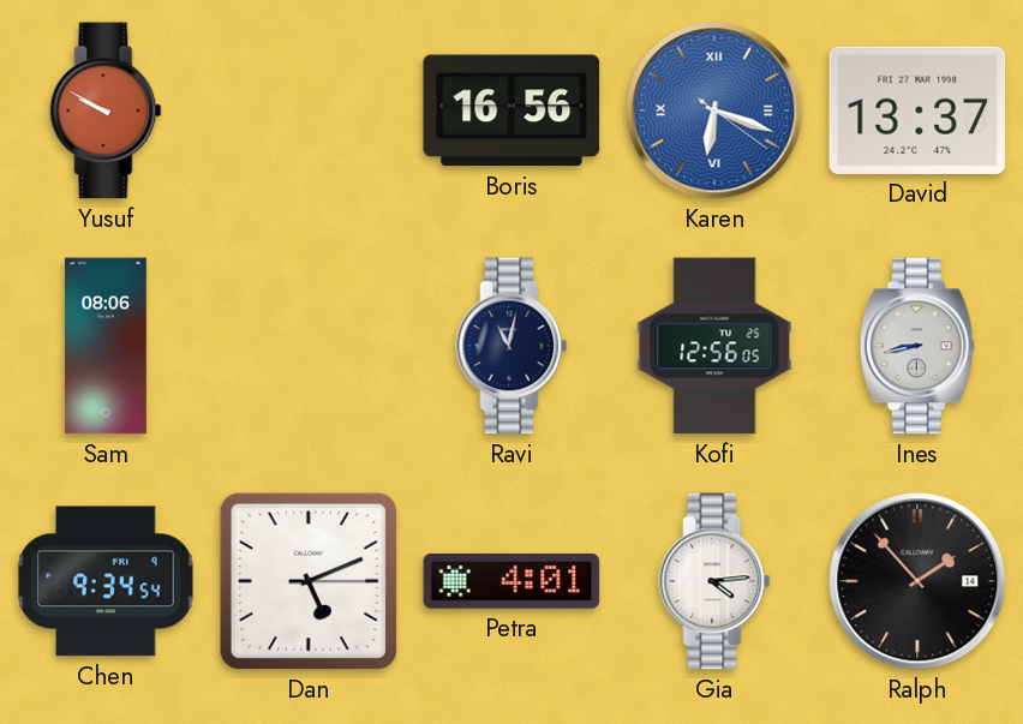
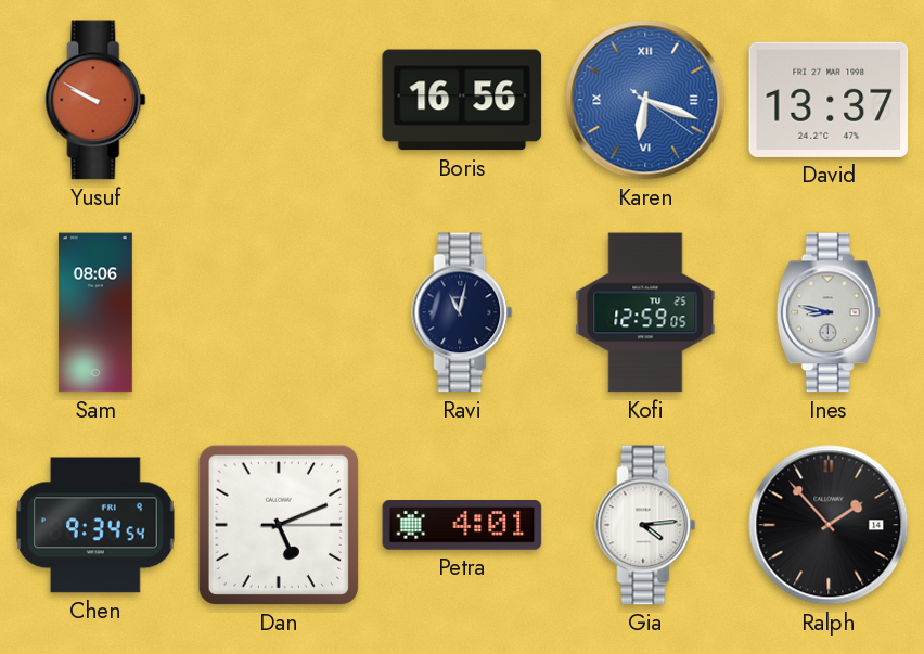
Kofi: 12:56 -> 12:59 (645, 312)
Ines: 8:43 -> 8:47 (829, 312)
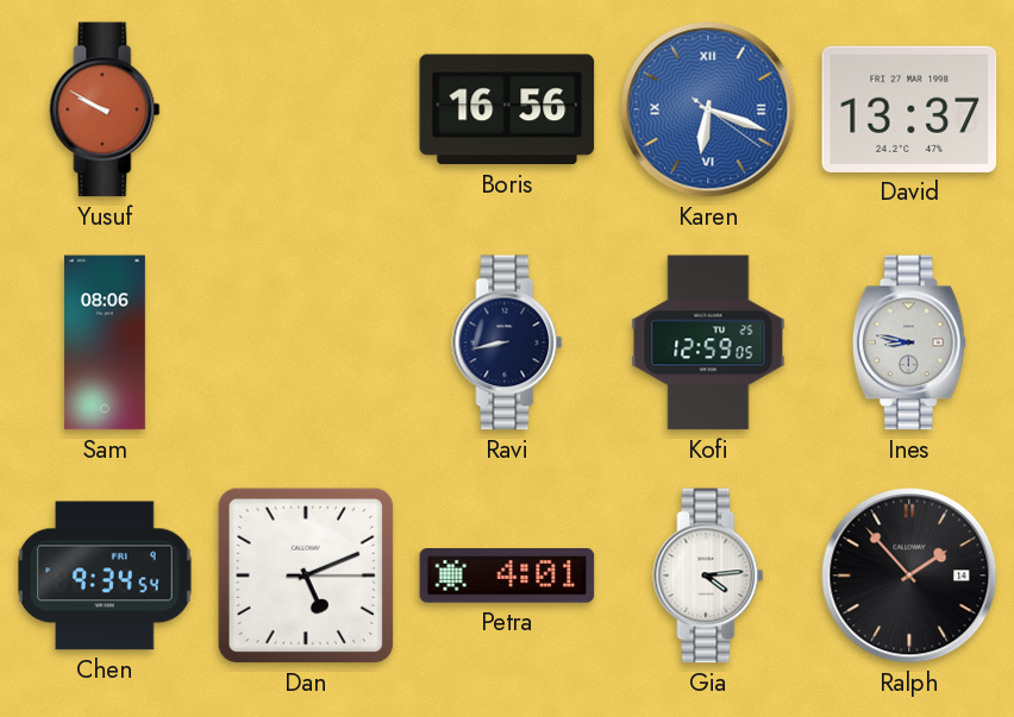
Ravi: 11:02 -> 8:43 (507, 342)
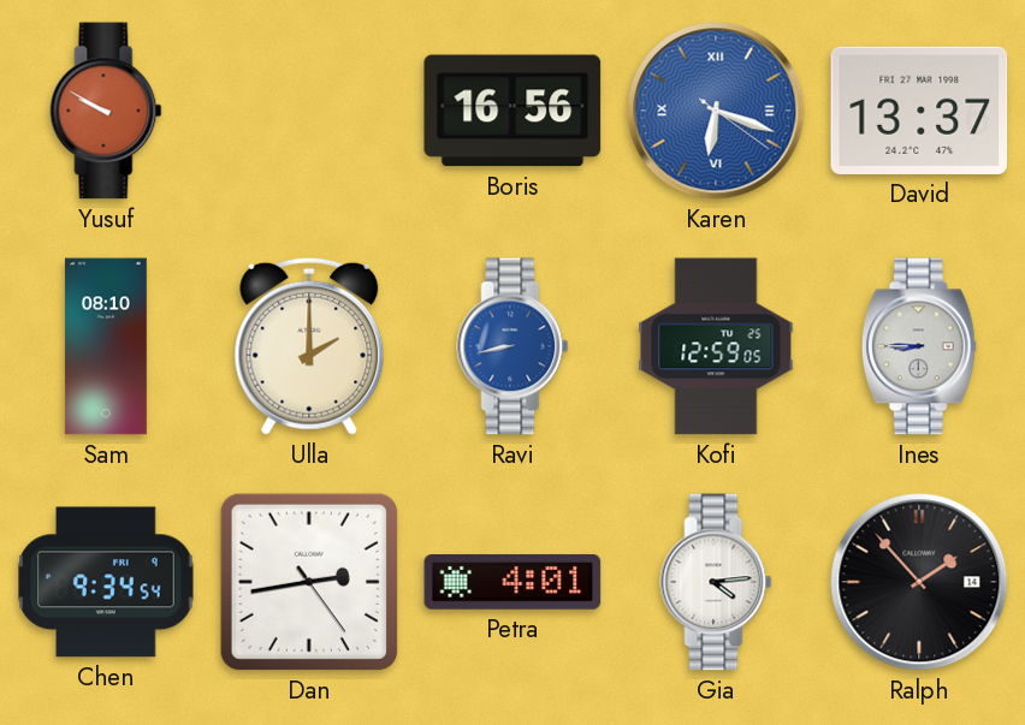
Sam: 08:06 -> 08:10 (106, 346)
Ulla: none -> 2:00 (309, 346)
Ravi dial: navy -> blue (512, 346)
Ines: 8:47 -> 8:45 (919, 346)
Dan: 5:11 -> 2:43 (309, 582)
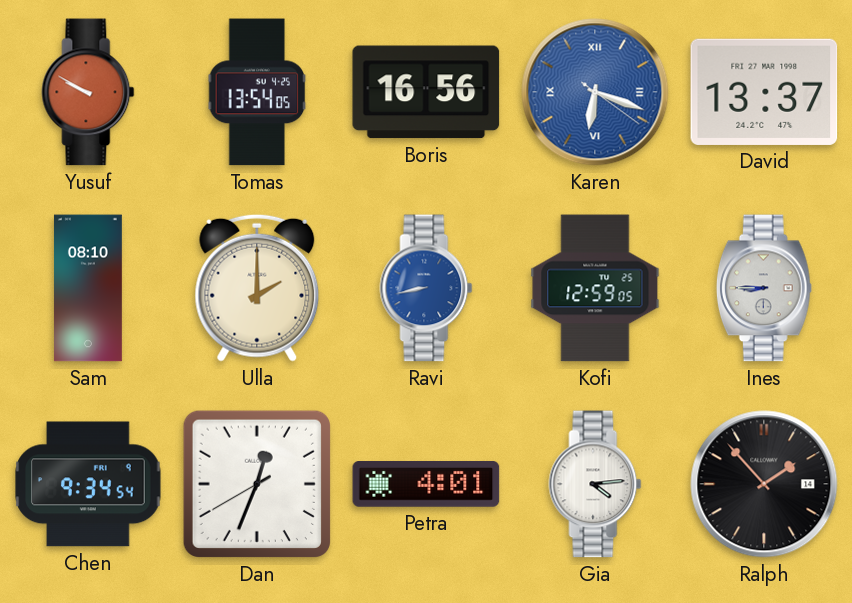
Tomas: none -> 13:54 (257, 92)
Dan: 2:43 -> 12:33 (257, 484)
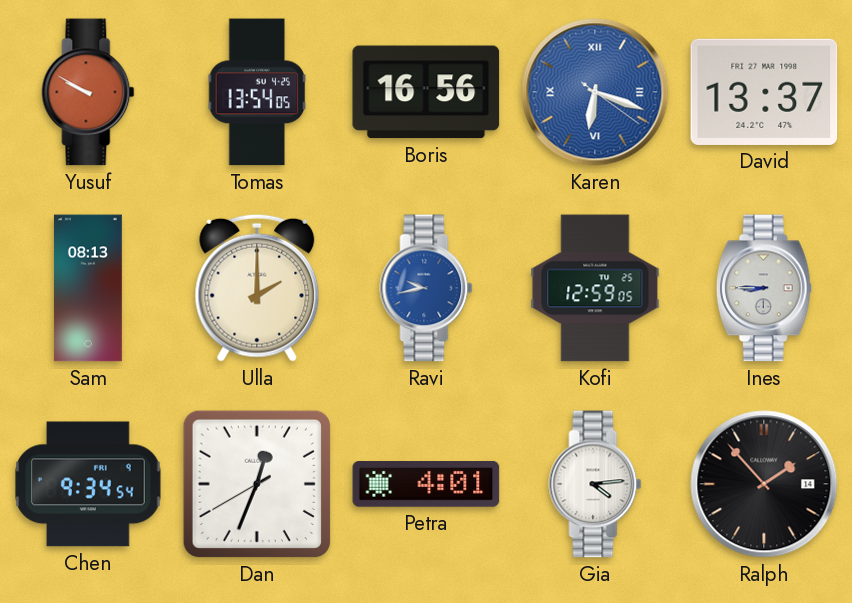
Sam: 08:10 -> 08:13 (88, 288)
Ravi: 8:43 -> 9:43 (426, 288)
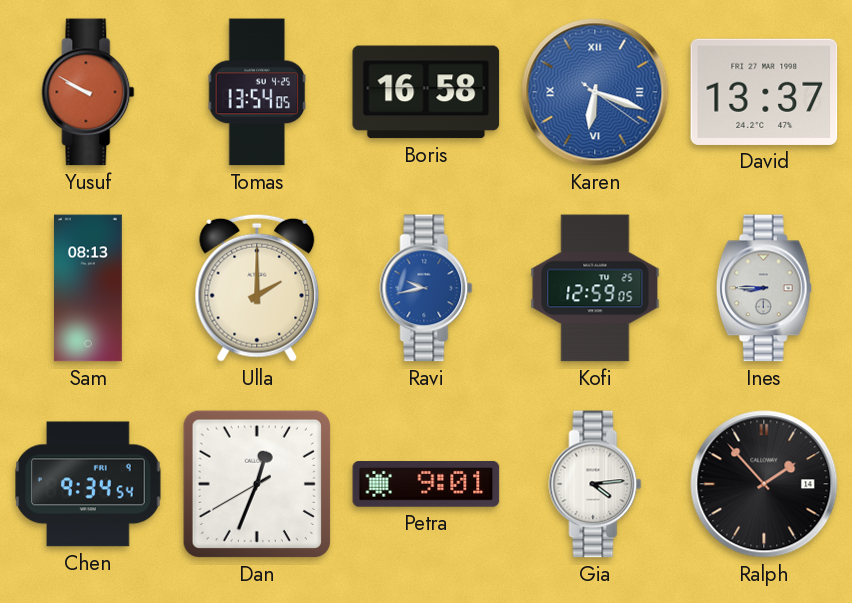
Boris: 16:56 -> 16:58 (426, 92)
Petra: 4:01 -> 9:01 (426, 485)
